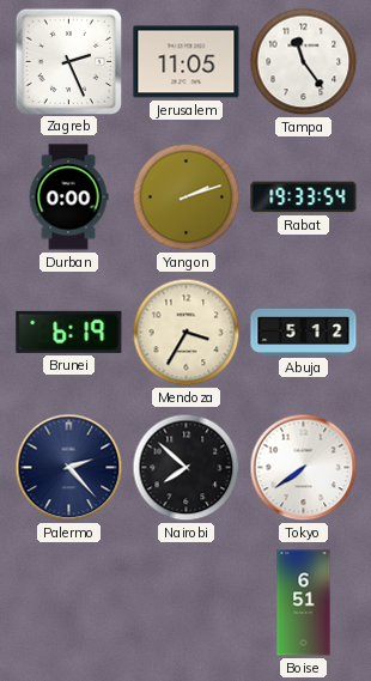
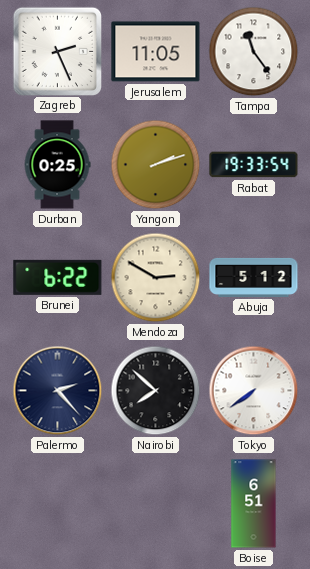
Durban: 0:00 -> 0:25 (57, 165)
Brunei: 6:19 -> 6:22 (58, 277)
Mendoza: 3:35 -> 2:50 (156, 278)
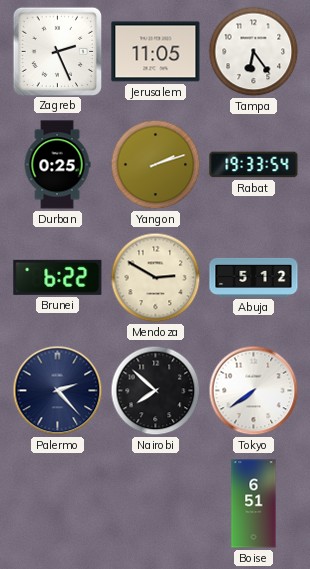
Tampa: 11:24 -> 6:24 (254, 52)
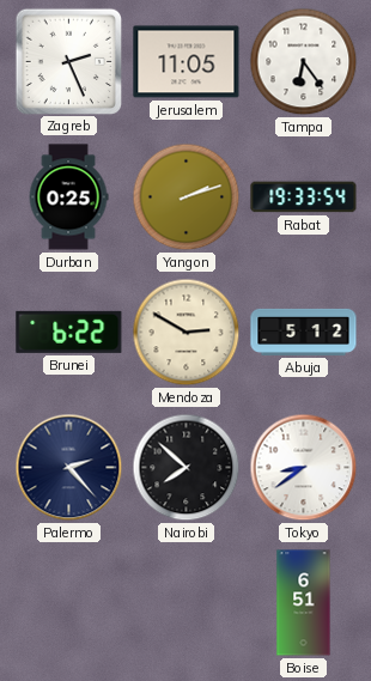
Tokyo: 7:39 -> 8:39 (304, 468)
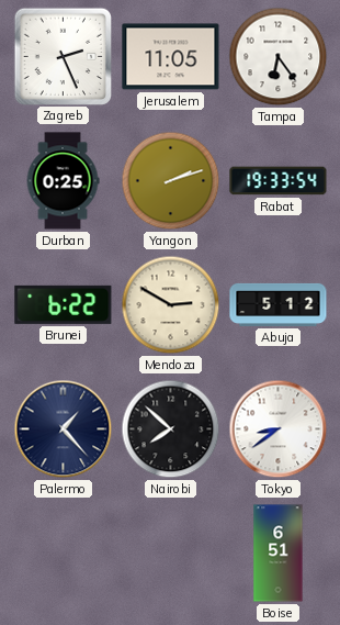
Palermo: 2:23 -> 1:23 (64, 429)
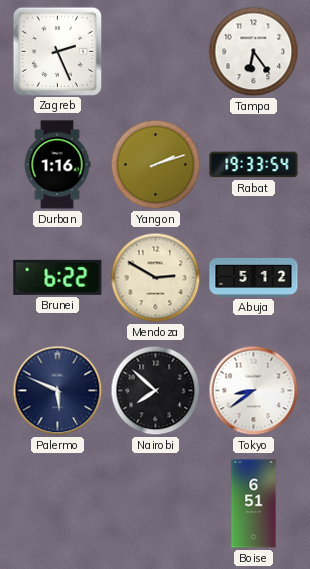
Jerusalem: 11:05 -> none (171, 57)
Durban: 0:25 -> 1:16 (57, 165)
Palermo: 1:23 -> 5:49 (58, 391)
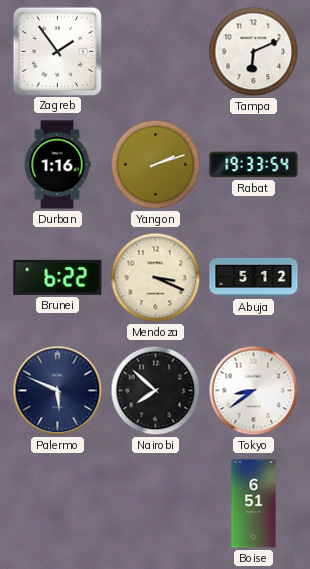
Zagreb: 2:26 -> 1:54 (57, 51)
Tampa: 6:24 -> 6:11 (254, 52)
Mendoza: 2:50 -> 3:19 (156, 278)
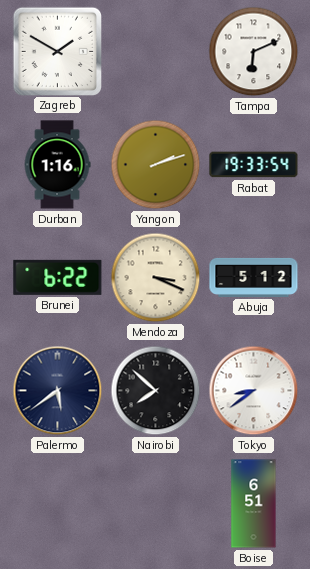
Zagreb: 1:54 -> 1:50 (57, 51)
Palermo: 5:49 -> 5:39 (58, 391)
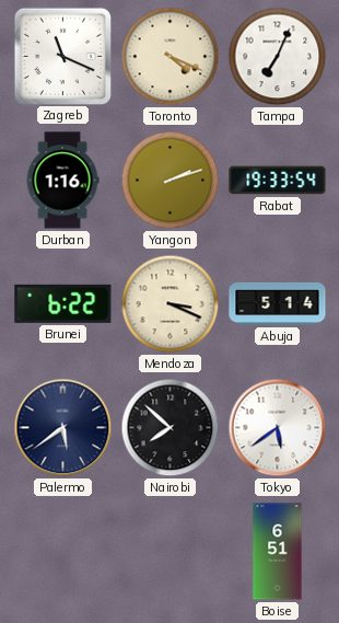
Zagreb: 1:50 -> 11:19 (62, 56)
Toronto: none -> 4:19 (171, 57)
Tampa: 6:11 -> 7:04 (278, 57)
Abuja: 5:12 -> 5:14 (278, 303)
Tokyo: 8:39 -> 5:39 (278, 428)
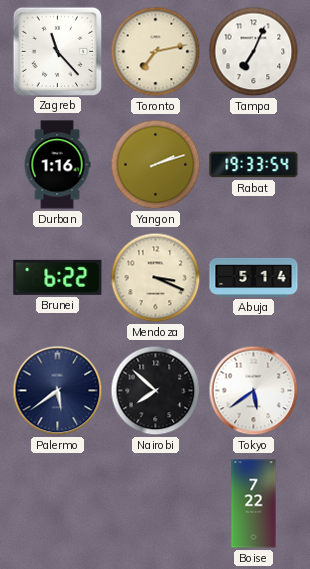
Zagreb: 11:19 -> 11:23 (57, 51)
Toronto: 4:19 -> 7:13 (156, 52)
Boise: 6:51 -> 7:22 (254, 504)
